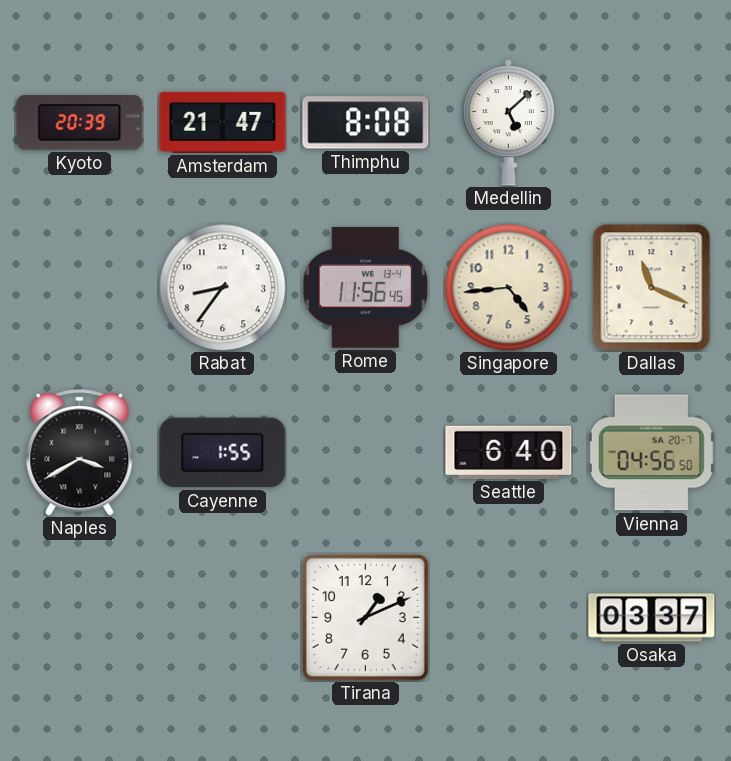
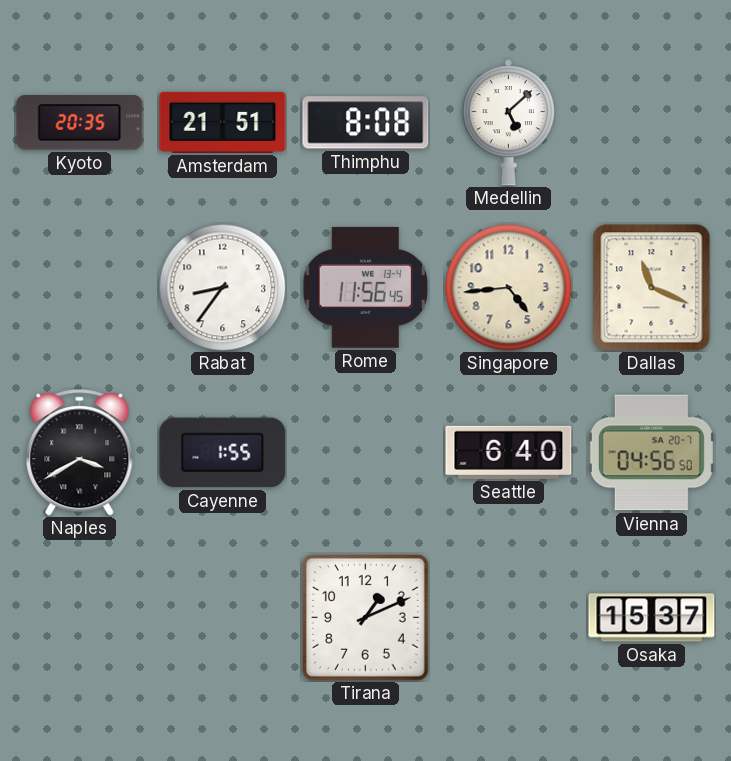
Kyoto: 20:39 -> 20:35 (80, 123)
Amsterdam: 21:47 -> 21:51 (223, 122)
Osaka: 03:37 -> 15:37 (652, 618)
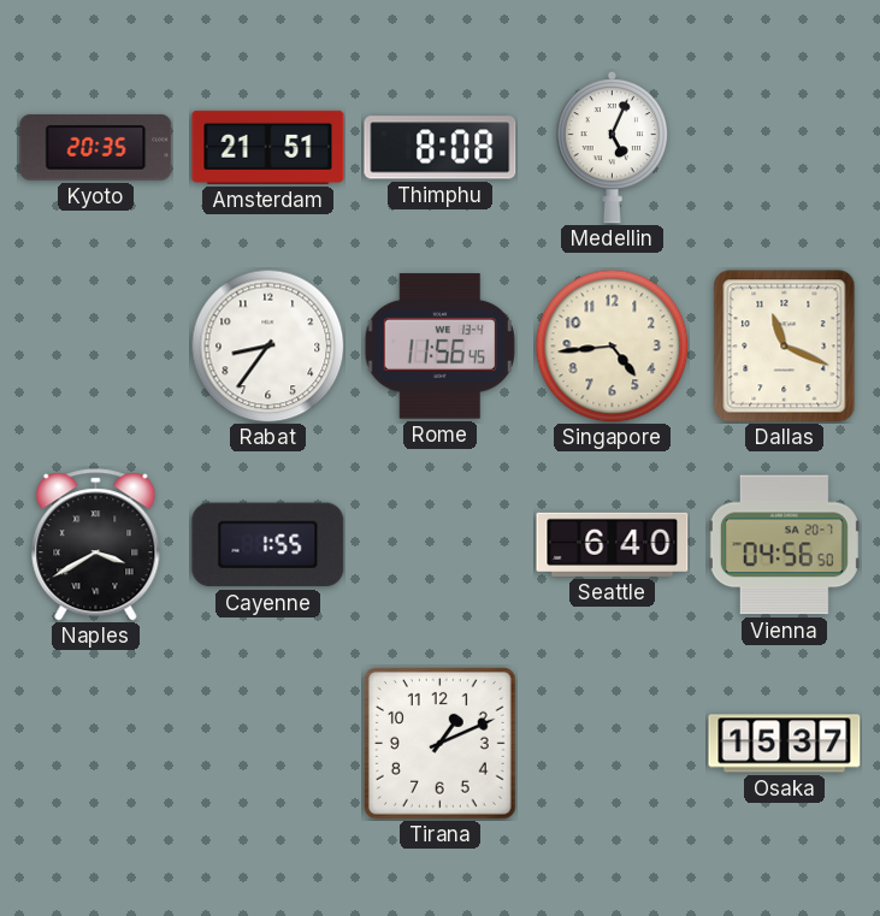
Medellin: 5:08 -> 5:04 (612, 147)
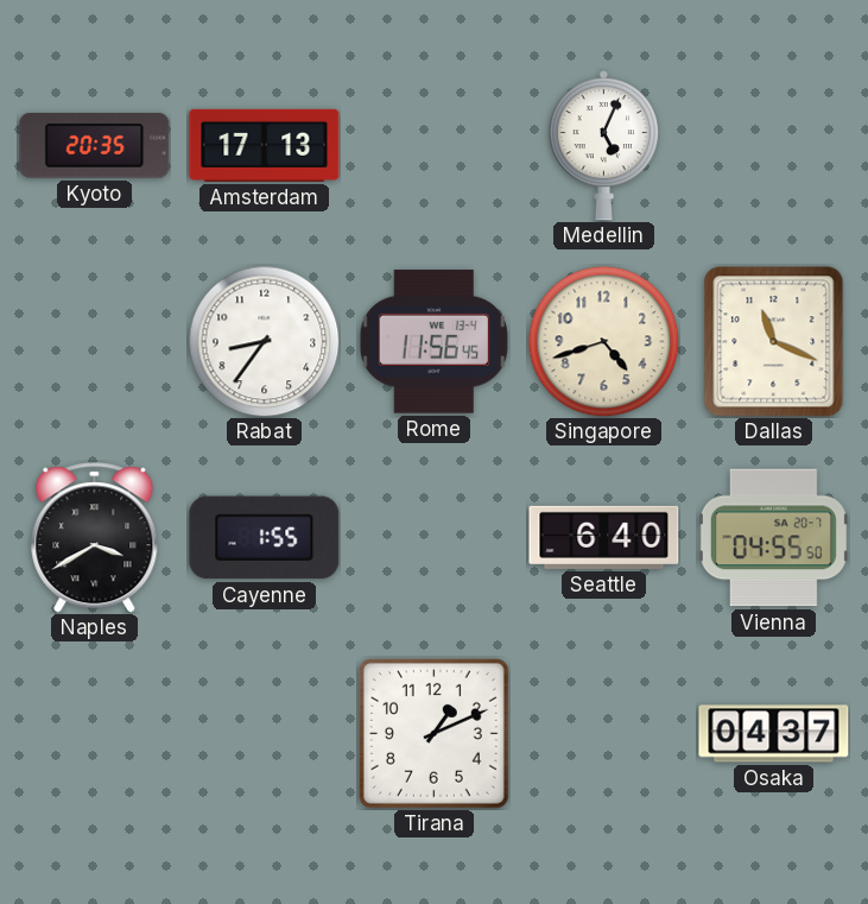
Amsterdam: 21:51 -> 17:13 (265, 145)
Thimphu: 8:08 -> none (441, 148)
Singapore: 4:44 -> 4:42 (603, 341)
Vienna: 04:56 -> 04:55 (773, 538)
Osaka: 15:37 -> 04:37 (774, 734)
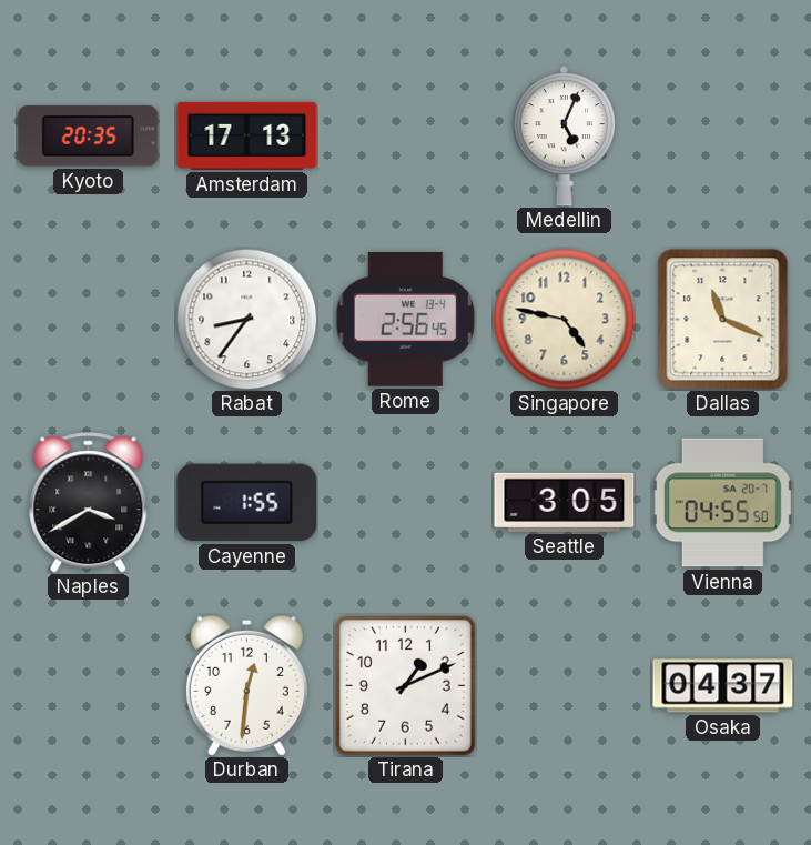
Rome: 11:56 -> 2:56 (405, 319)
Singapore: 4:42 -> 4:47 (564, 319)
Seattle: 6:40 -> 3:05 (565, 502)
Durban: none -> 12:31 (246, 685)
